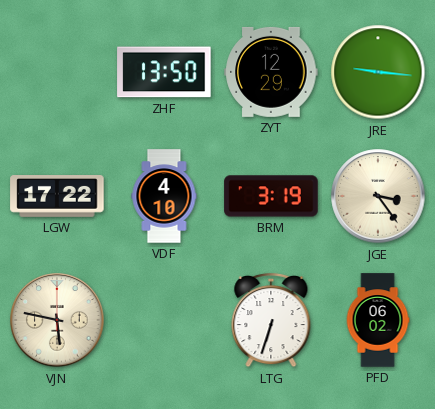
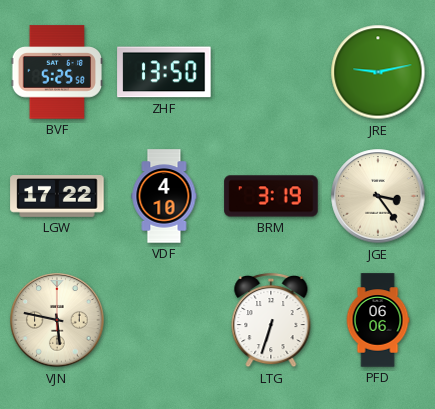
BVF: none -> 5:25 (57, 72)
ZYT: 12:29 -> none (271, 72)
JRE: 9:16 -> 9:13 (378, 72)
PFD: 06:02 -> 06:06 (378, 320)
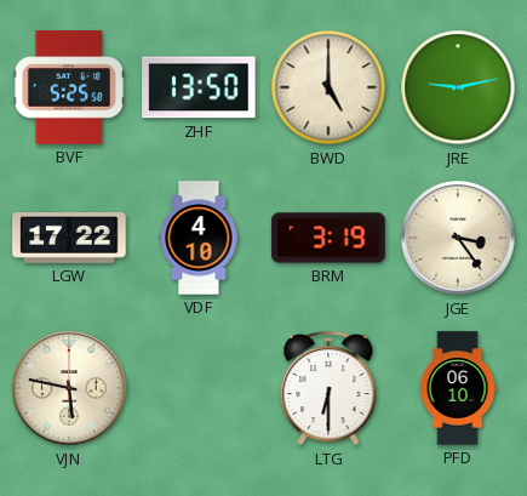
BWD: none -> 5:00 (328, 87)
LTG: 6:33 -> 6:30 (328, 388)
PFD: 06:06 -> 06:10 (458, 388)
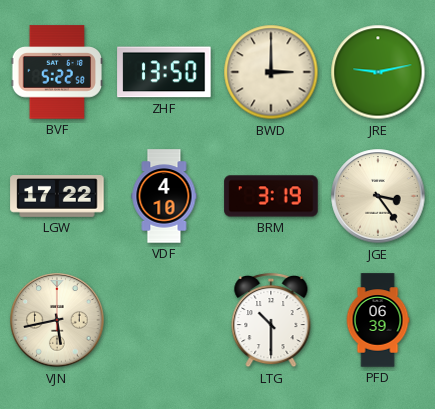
BVF: 5:25 -> 5:22 (57, 72)
BWD: 5:00 -> 3:00 (271, 72)
VJN: 5:47 -> 5:43 (57, 320)
LTG: 6:30 -> 10:30 (271, 320)
PFD: 06:10 -> 06:39 (378, 320)
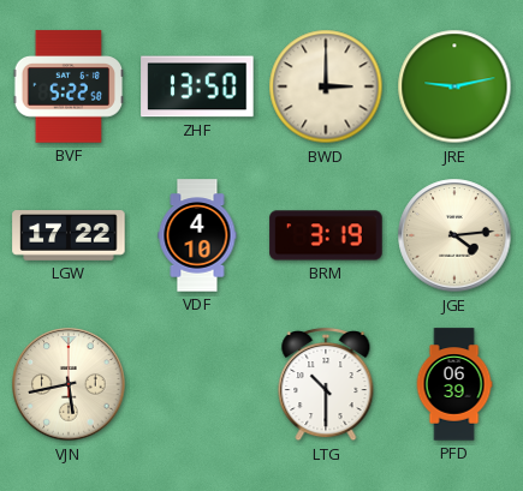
JGE: 3:24 -> 4:14 (454, 235)
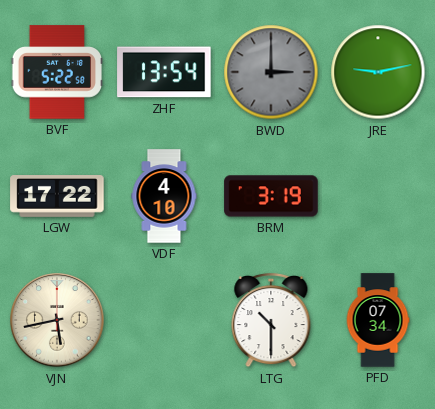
ZHF: 13:50 -> 13:54 (164, 72)
BWD dial: cream -> grey (271, 72)
JGE: 4:14 -> none (454, 235)
PFD: 06:39 -> 07:34 (378, 320)
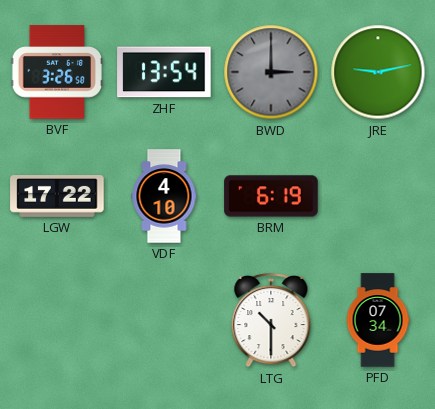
BVF: 5:22 -> 3:26 (57, 72)
BRM: 3:19 -> 6:19 (271, 196)
VJN: 5:43 -> none (57, 320)
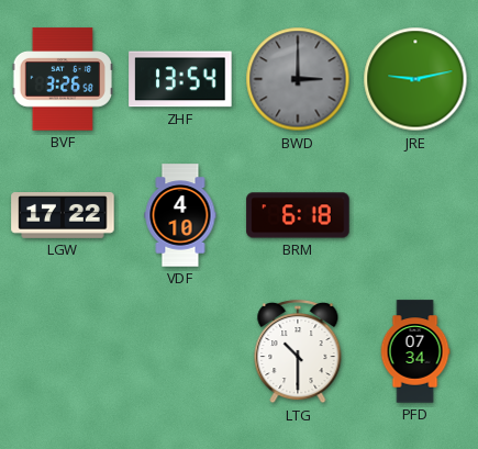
BRM: 6:19 -> 6:18 (298, 215)
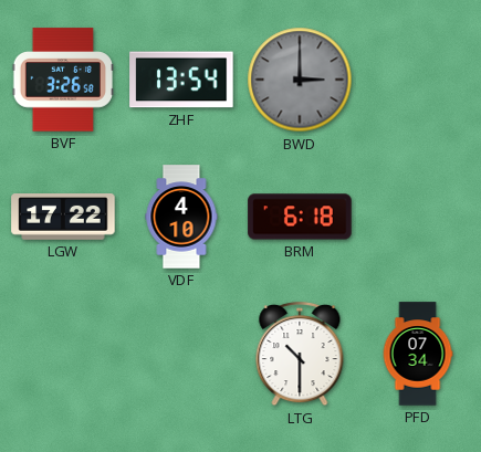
JRE: 9:13 -> none (415, 79)
